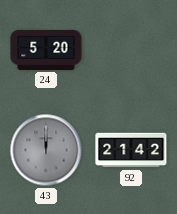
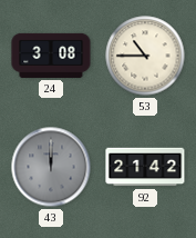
24: 5:20 -> 3:08 (51, 56)
53: none -> 10:45 (145, 56)
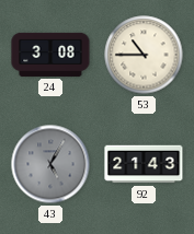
43: 12:00 -> 5:05 (50, 164)
92: 21:42 -> 21:43 (144, 164)
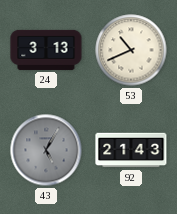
24: 3:08 -> 3:13 (46, 50)
53: 10:45 -> 10:41 (131, 50)
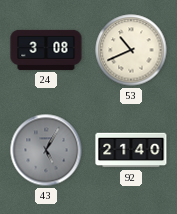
24: 3:13 -> 3:08 (46, 50)
92: 21:43 -> 21:40 (131, 150)
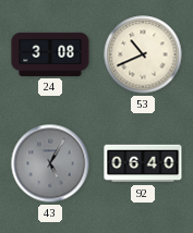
92: 21:40 -> 06:40 (143, 163)
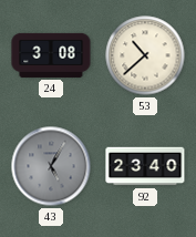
53: 10:41 -> 10:38 (145, 55)
92: 06:40 -> 23:40 (145, 166)
